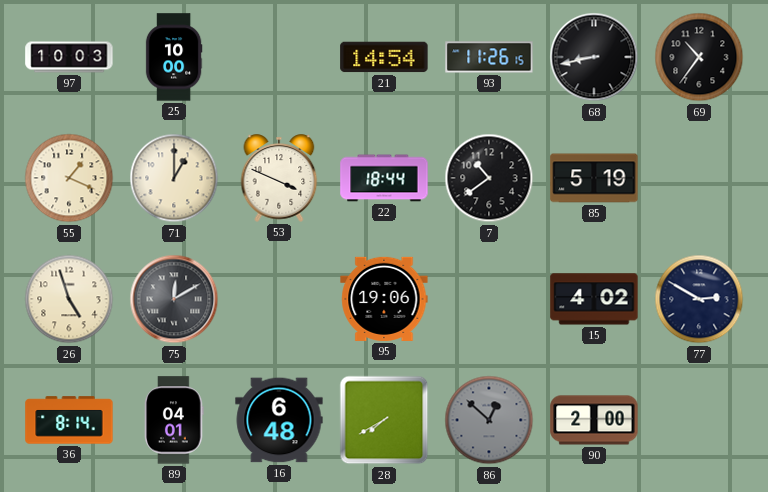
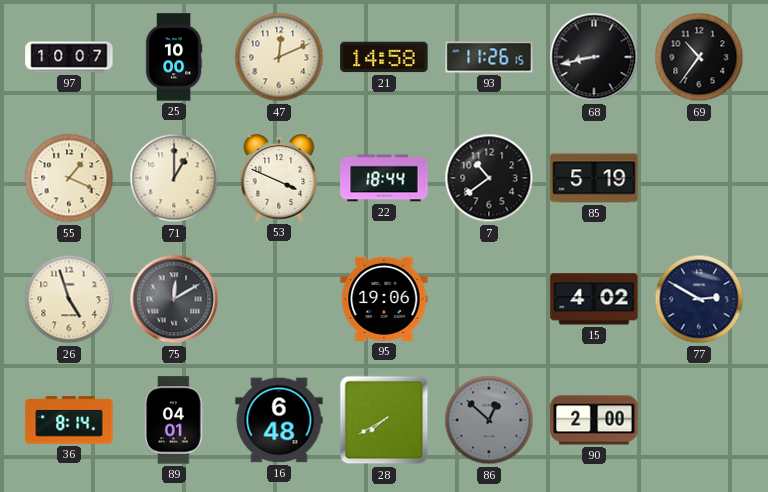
97: 10:03 -> 10:07 (69, 57)
47: none -> 12:11 (279, 57)
21: 14:54 -> 14:58 (384, 57)
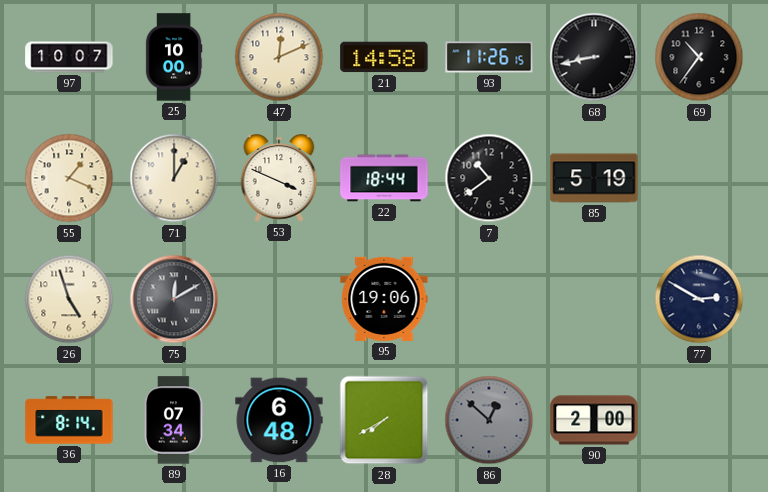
15: 4:02 -> none (594, 299)
89: 04:01 -> 07:34 (174, 420)
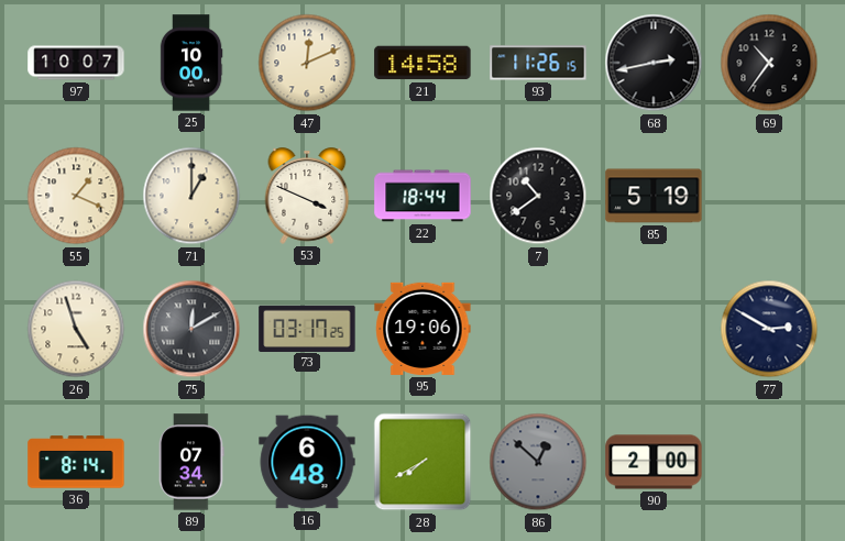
68: 8:43 -> 2:43 (654, 63)
73: none -> 03:17 (307, 328)
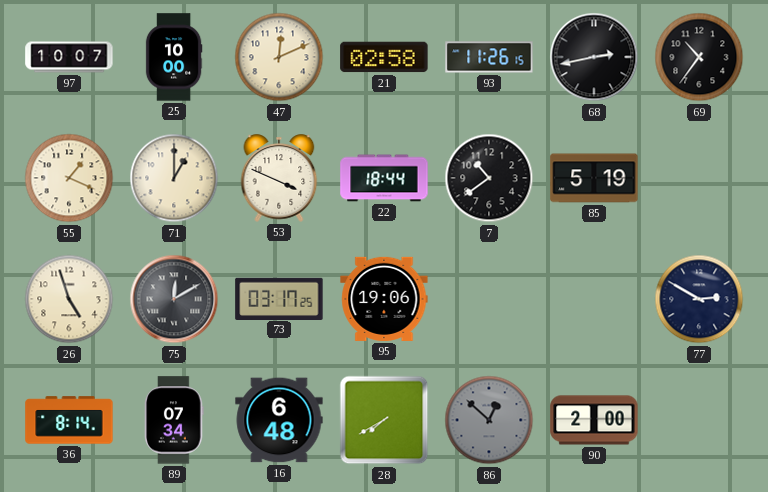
21: 14:58 -> 02:58 (384, 57)
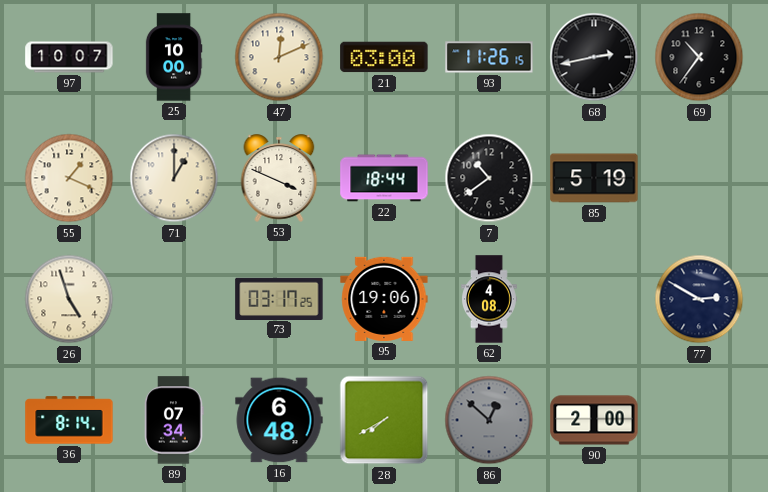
21: 02:58 -> 03:00 (384, 57)
75: 12:10 -> none (174, 299)
62: none -> 4:08 (490, 299)
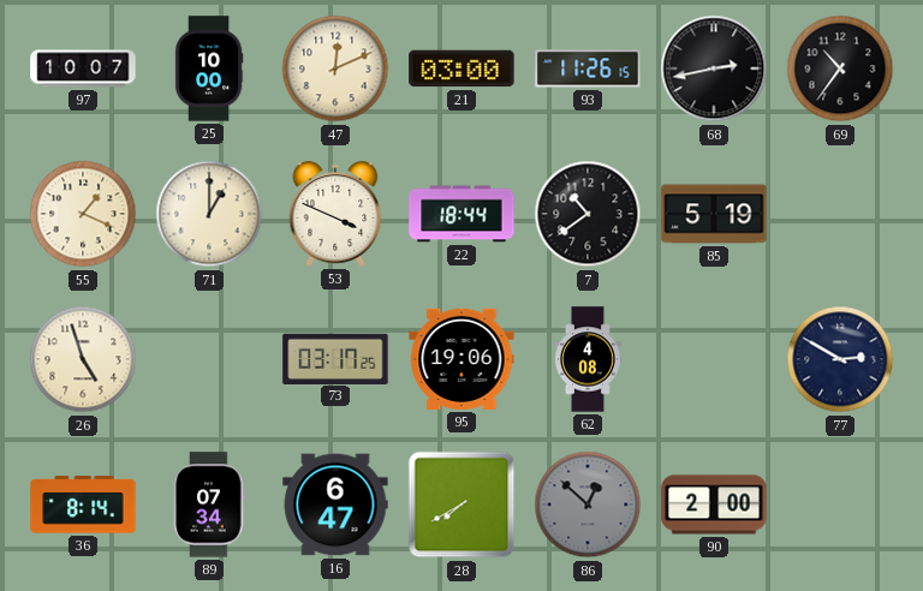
16: 6:48 -> 6:47 (335, 505)
